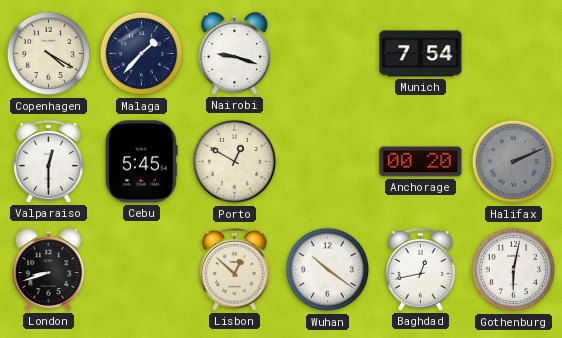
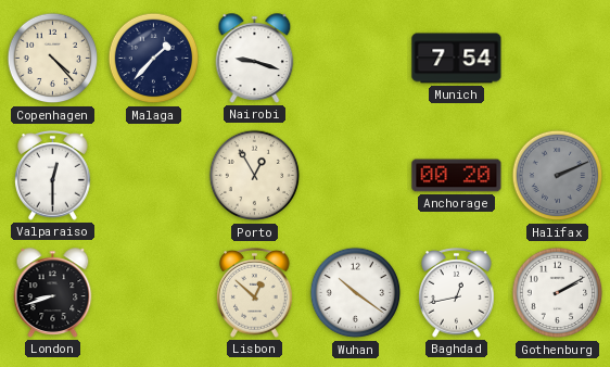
Copenhagen: 4:20 -> 4:23 (53, 59)
Cebu: 5:45 -> none (141, 162)
Porto: 12:50 -> 12:55 (255, 176)
Gothenburg: 6:02 -> 2:10 (558, 293)
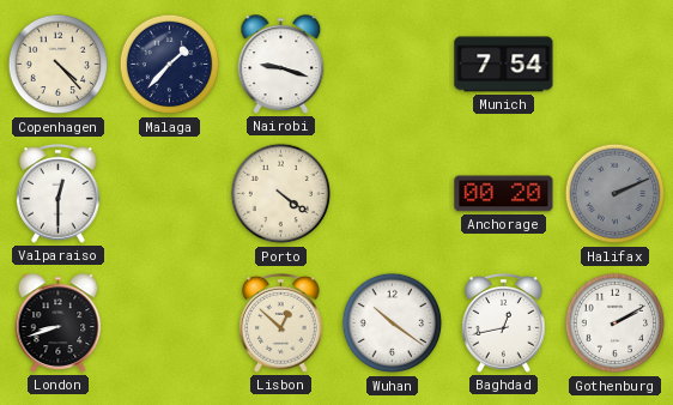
Porto: 12:55 -> 4:21 (281, 194)
